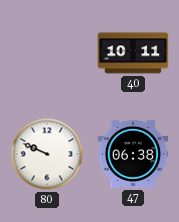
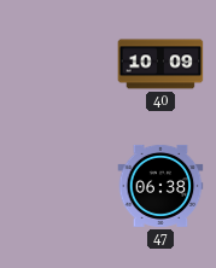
40: 10:11 -> 10:09 (160, 64)
80: 9:49 -> none (47, 154)
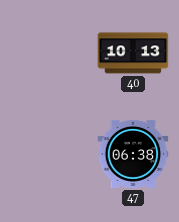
40: 10:09 -> 10:13 (133, 53)
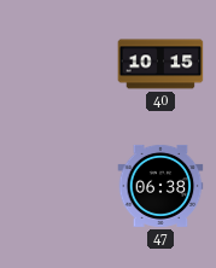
40: 10:13 -> 10:15 (160, 64)
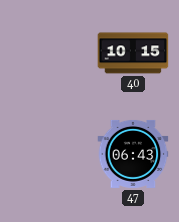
47: 06:38 -> 06:43 (133, 154)
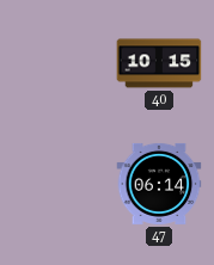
47: 06:43 -> 06:14 (159, 184)
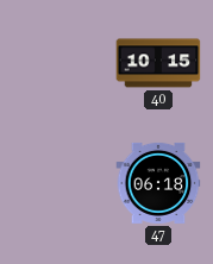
47: 06:14 -> 06:18 (158, 183)
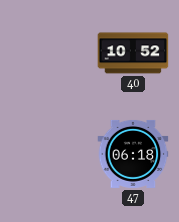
40: 10:15 -> 10:52 (133, 53)
